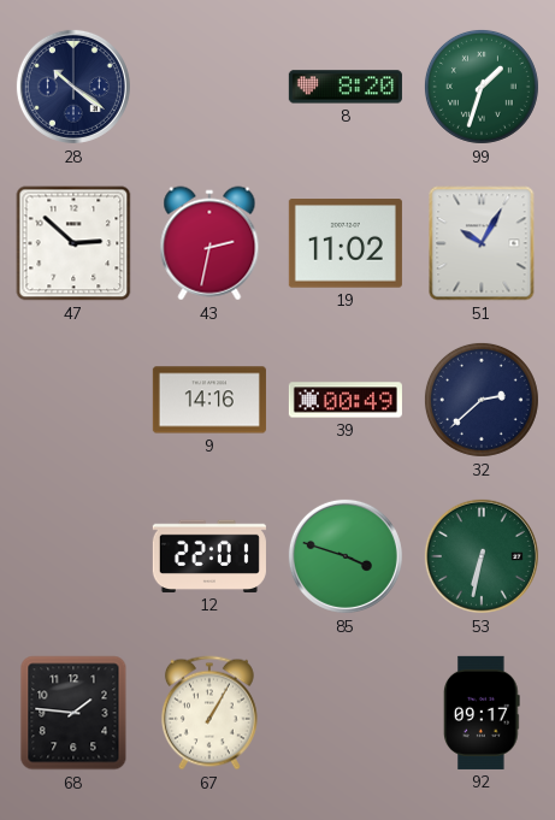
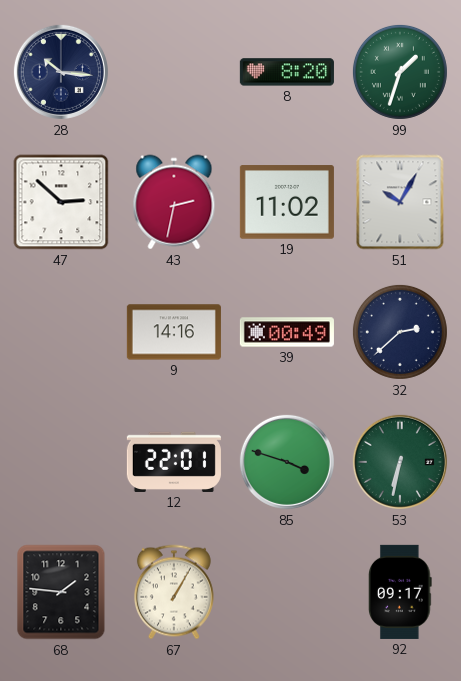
28: 10:21 -> 10:16 (61, 72)
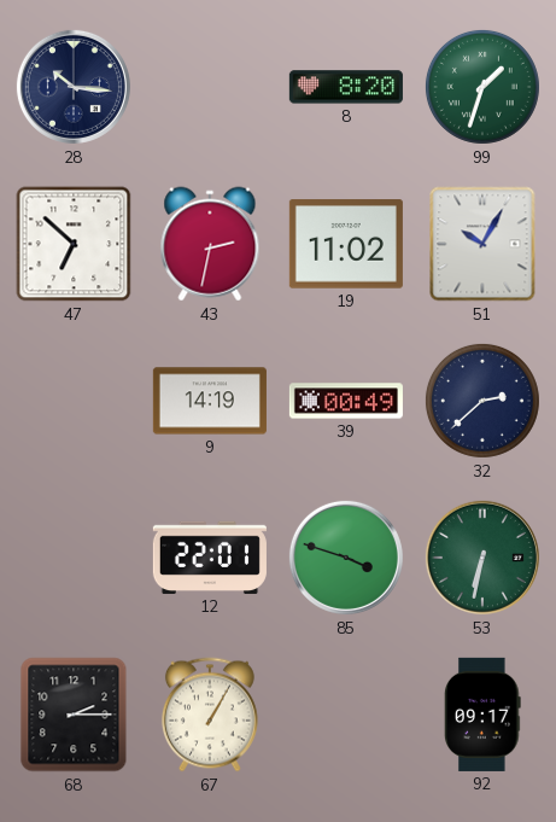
47: 2:52 -> 6:52 (74, 244)
9: 14:16 -> 14:19 (210, 401)
68: 1:46 -> 2:15 (74, 715)
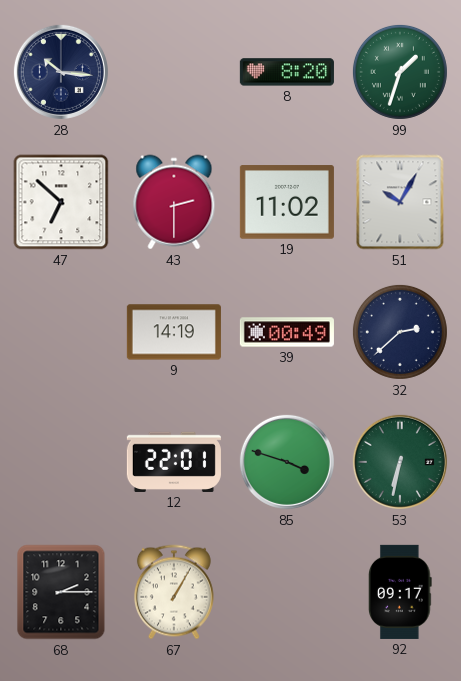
43: 2:32 -> 2:30 (174, 202)
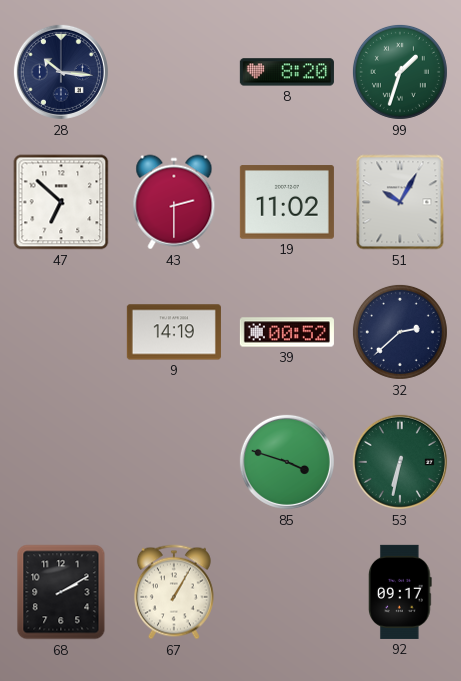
39: 00:49 -> 00:52 (287, 332)
12: 22:01 -> none (174, 462)
68: 2:15 -> 2:10 (61, 592)
